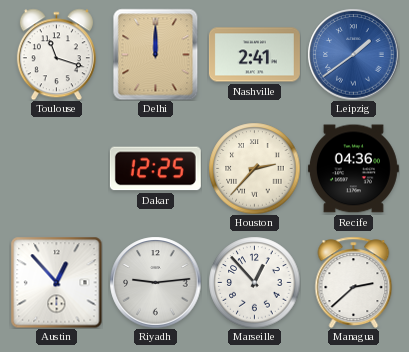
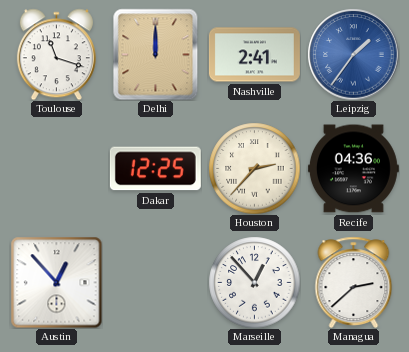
Leipzig: 1:39 -> 1:36 (353, 54)
Riyadh: 9:14 -> none (155, 282)
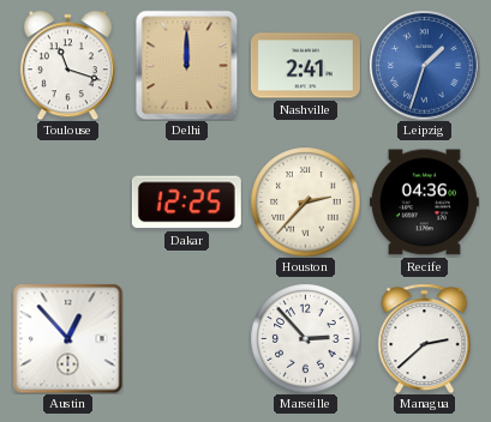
Leipzig: 1:36 -> 1:33 (424, 65)
Marseille: 12:53 -> 2:53 (305, 338)
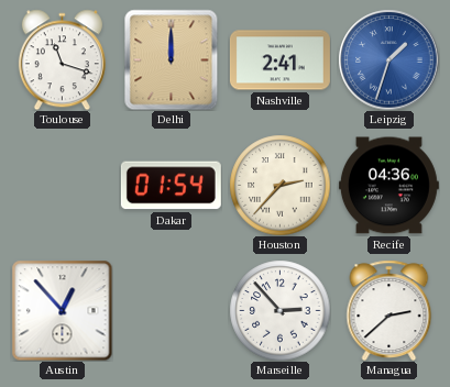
Dakar: 12:25 -> 01:54 (171, 186)
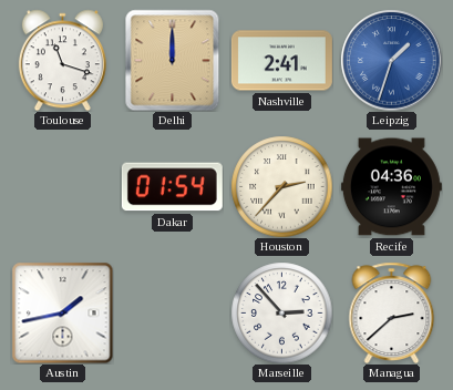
Austin: 12:53 -> 1:43 (62, 312)
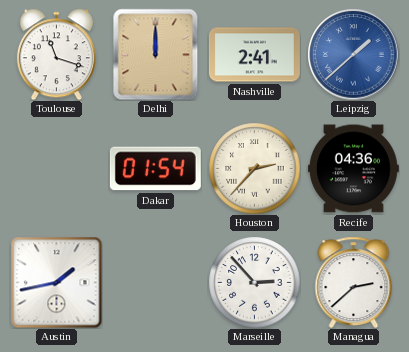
Leipzig: 1:33 -> 1:38 (353, 54)
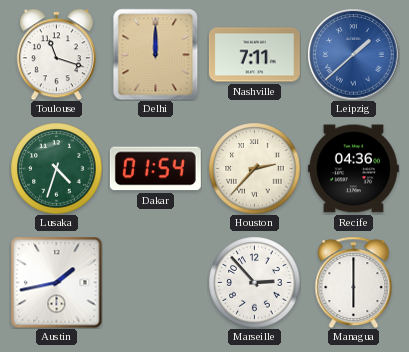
Nashville: 2:41 -> 7:11 (254, 55)
Lusaka: none -> 4:33 (56, 168)
Managua: 2:38 -> 6:00 (354, 282)
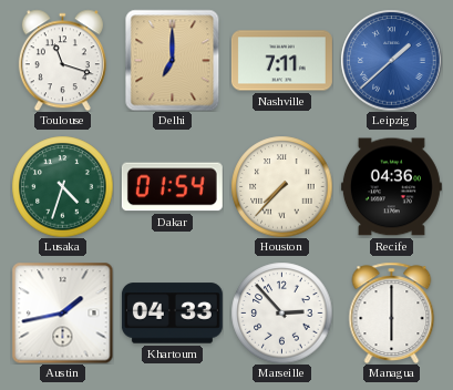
Delhi: 12:00 -> 7:00 (173, 60)
Houston: 2:37 -> 7:37 (281, 186)
Khartoum: none -> 04:33 (172, 314)
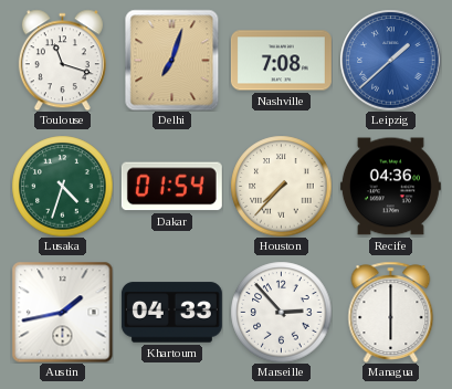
Delhi: 7:00 -> 7:03 (172, 60)
Nashville: 7:11 -> 7:08 (281, 61)
